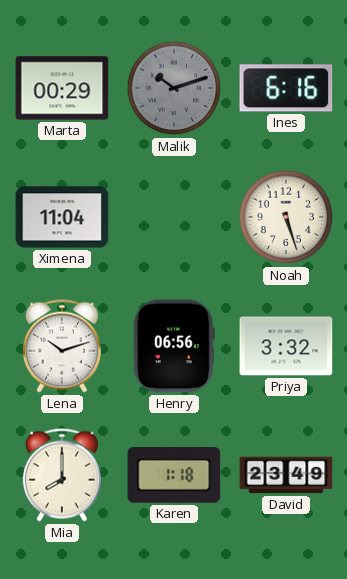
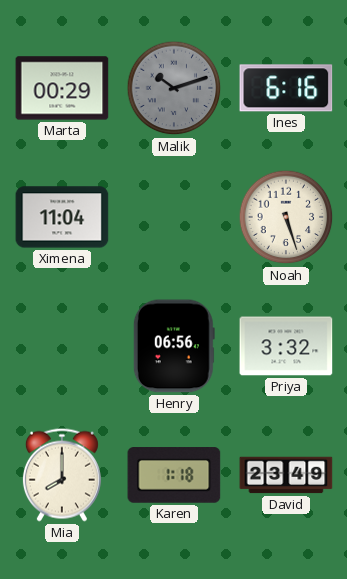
Lena: 10:12 -> none (62, 346)
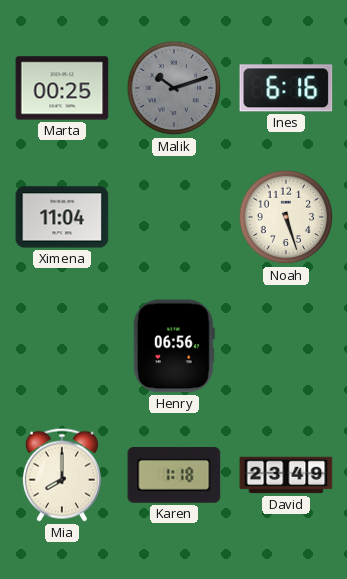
Marta: 00:29 -> 00:25 (62, 88)
Priya: 3:32 -> none (286, 346)
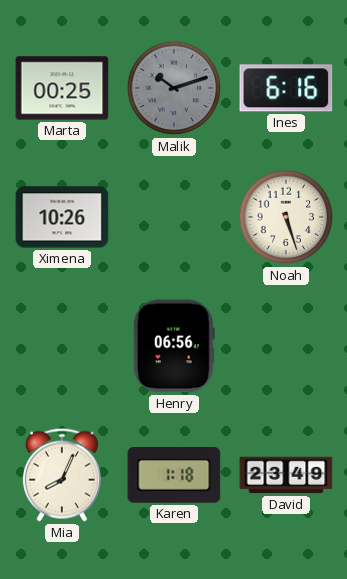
Ximena: 11:04 -> 10:26 (62, 217)
Mia: 8:00 -> 8:04 (62, 475)
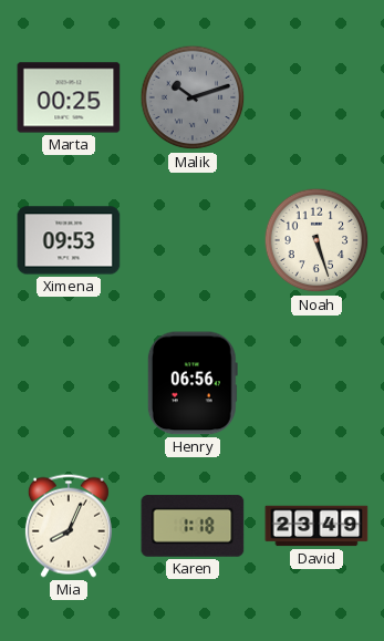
Ines: 6:16 -> none (286, 88)
Ximena: 10:26 -> 09:53 (69, 240)
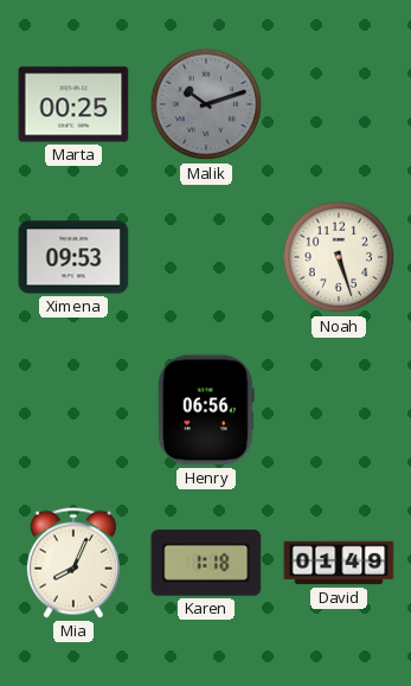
David: 23:49 -> 01:49 (339, 563)
